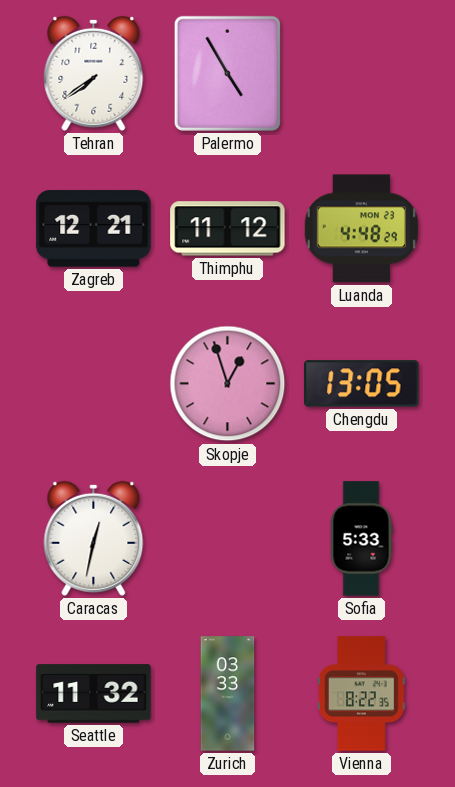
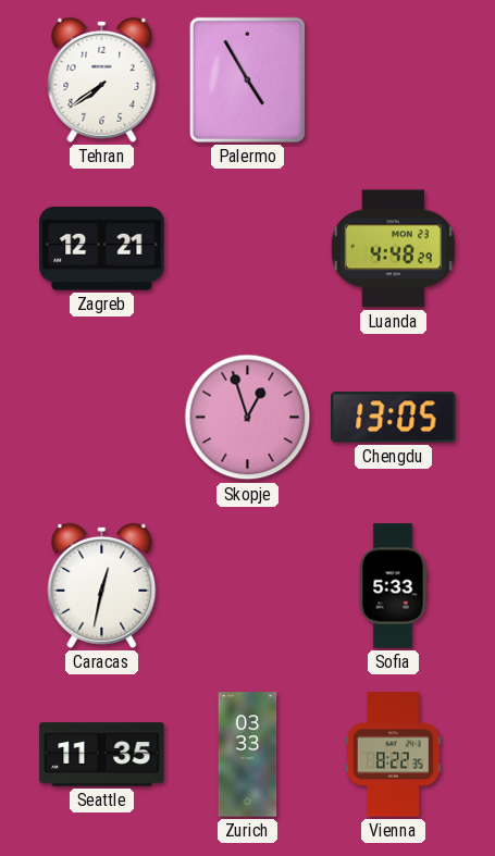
Thimphu: 11:12 -> none (228, 229)
Seattle: 11:32 -> 11:35 (102, 755)
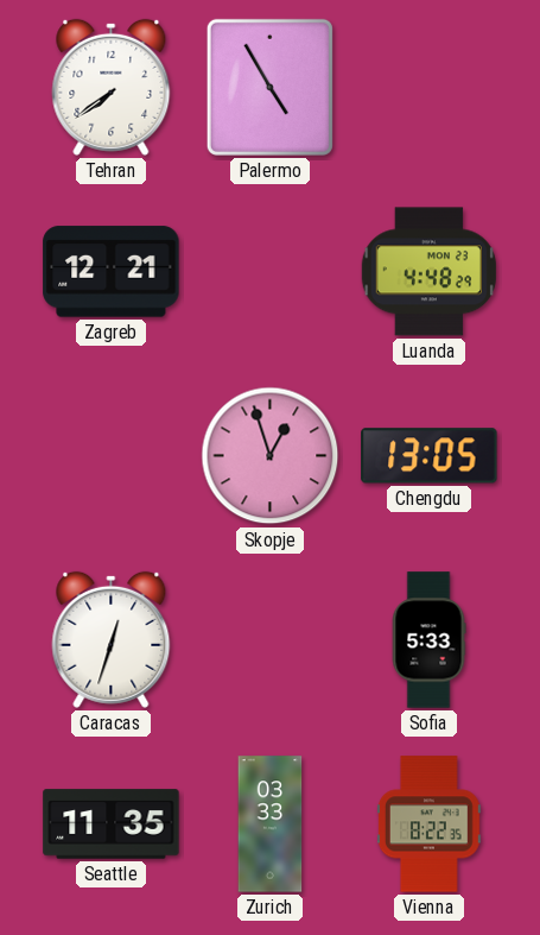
Caracas: 12:32 -> 12:33 (112, 639)
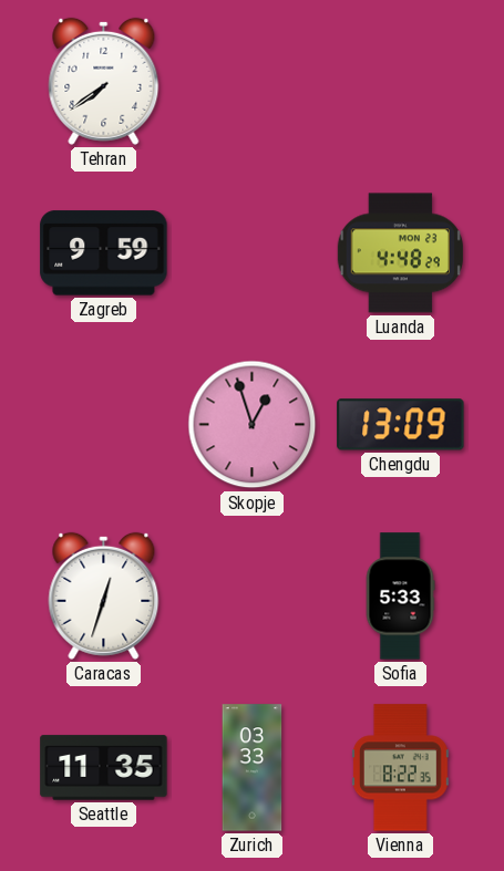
Palermo: 4:55 -> none (269, 87)
Zagreb: 12:21 -> 9:59 (104, 253)
Chengdu: 13:05 -> 13:09 (401, 425)
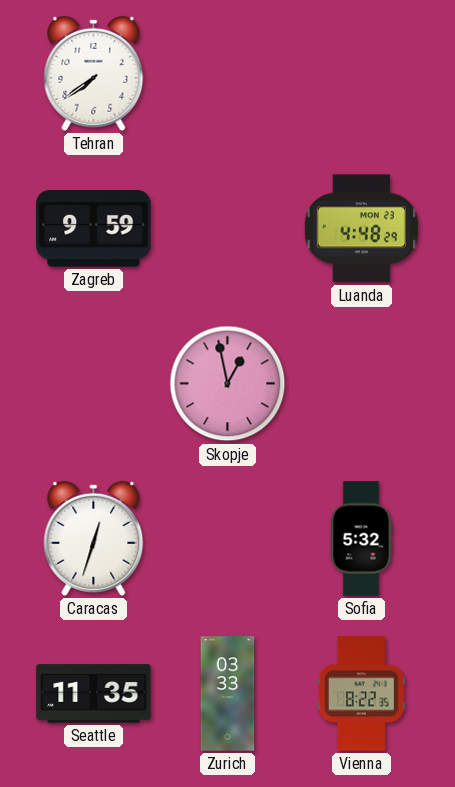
Skopje: 12:57 -> 12:58 (228, 384)
Chengdu: 13:09 -> none (401, 425)
Sofia: 5:33 -> 5:32 (361, 539)
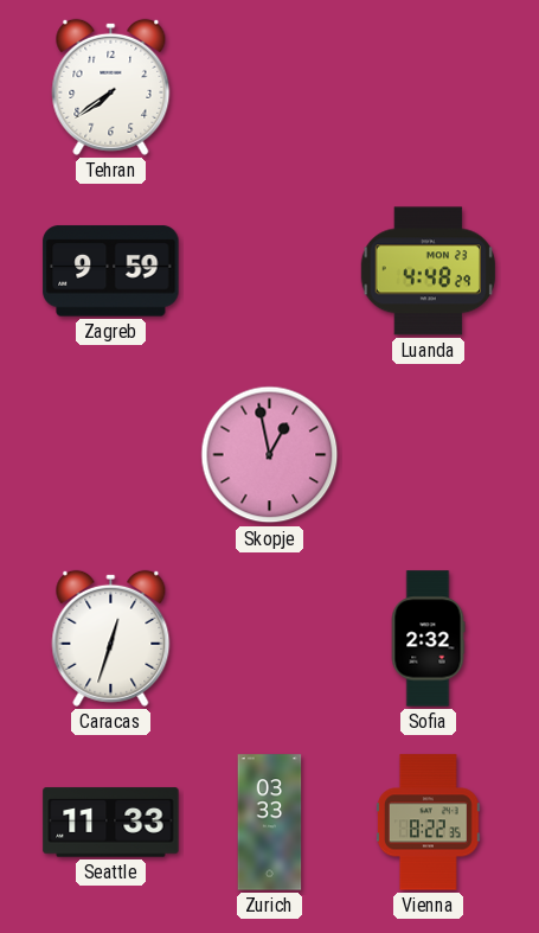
Sofia: 5:32 -> 2:32 (428, 639)
Seattle: 11:35 -> 11:33 (111, 823)
